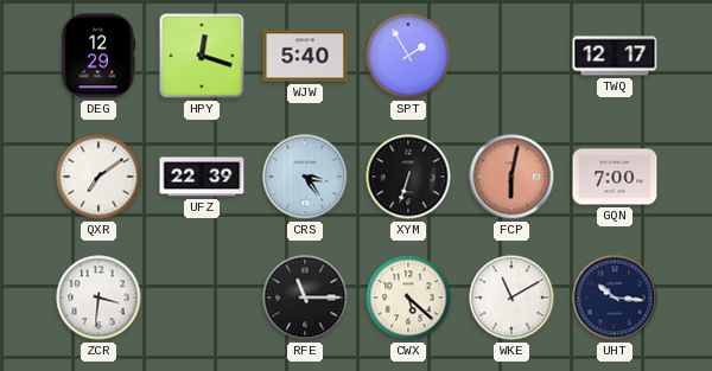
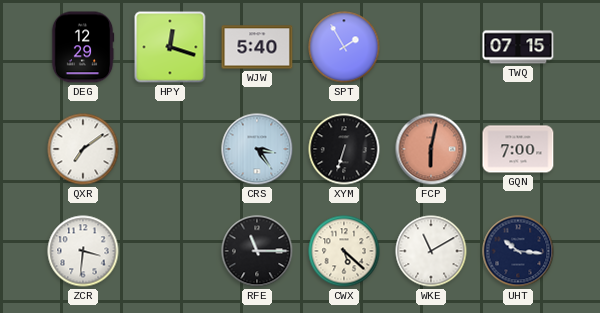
TWQ: 12:17 -> 07:15 (518, 47)
UFZ: 22:39 -> none (202, 177)
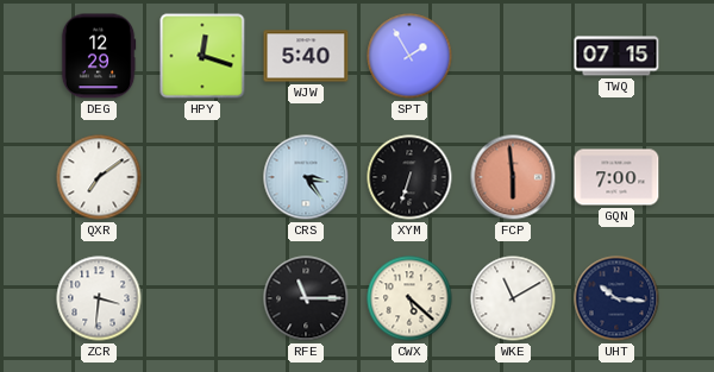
FCP: 6:02 -> 5:59 (513, 177)
